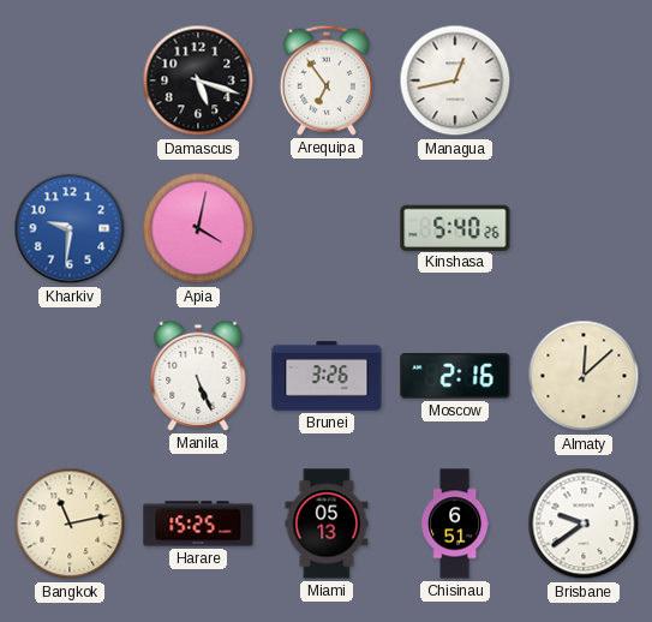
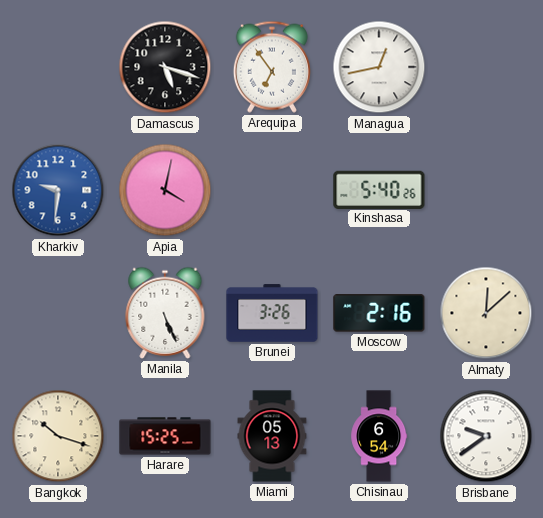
Bangkok: 11:13 -> 10:18 (58, 436)
Chisinau: 6:51 -> 6:54 (379, 436)
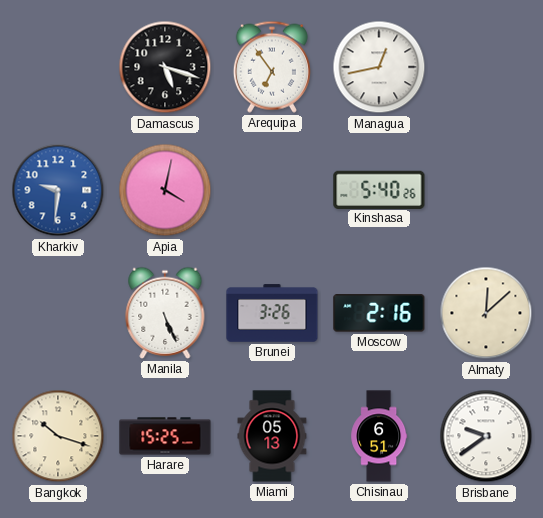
Chisinau: 6:54 -> 6:51 (379, 436)
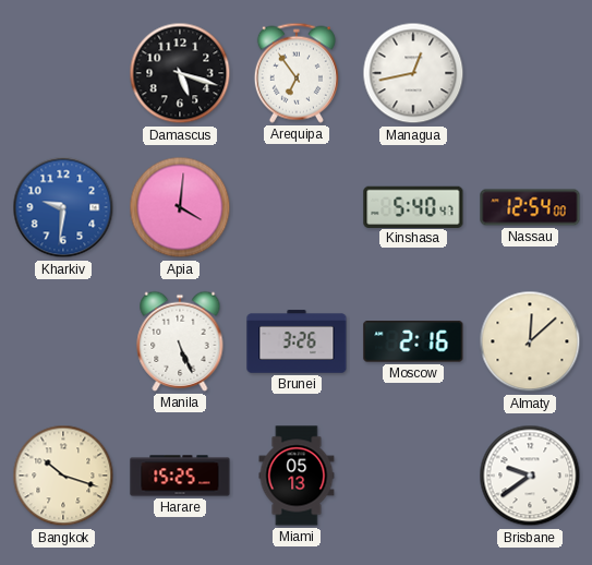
Apia: 4:02 -> 4:01 (180, 207)
Kinshasa: 5:40:26 -> 5:40:47 (413, 206)
Nassau: none -> 12:54 (530, 207)
Chisinau: 6:51 -> none (379, 436)
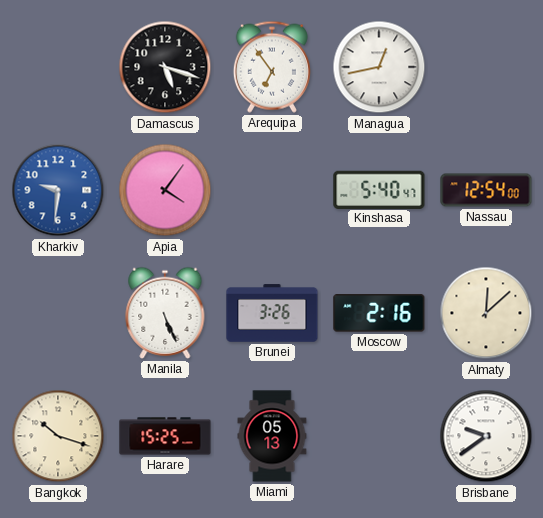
Apia: 4:01 -> 4:06 (165, 190)
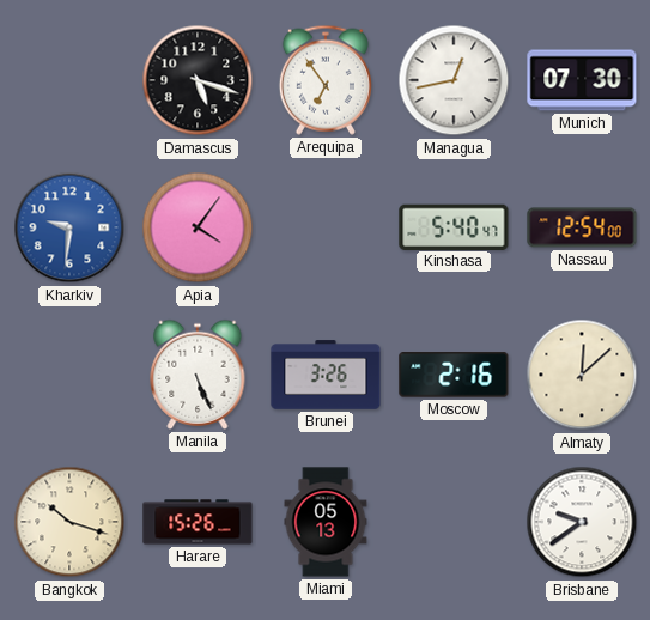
Munich: none -> 07:30 (582, 80)
Harare: 15:25 -> 15:26 (198, 522)
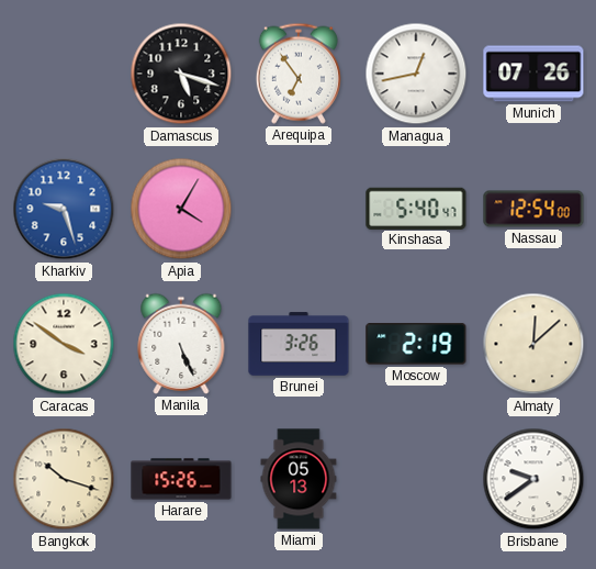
Munich: 07:30 -> 07:26 (533, 74)
Kharkiv: 9:31 -> 9:27 (64, 209)
Apia: 4:06 -> 4:05 (181, 209)
Caracas: none -> 3:51 (64, 344)
Moscow: 2:16 -> 2:19 (416, 344)
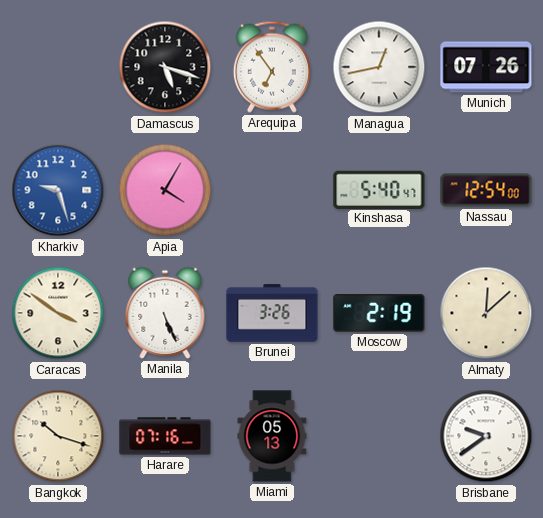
Harare: 15:26 -> 07:16 (165, 436)
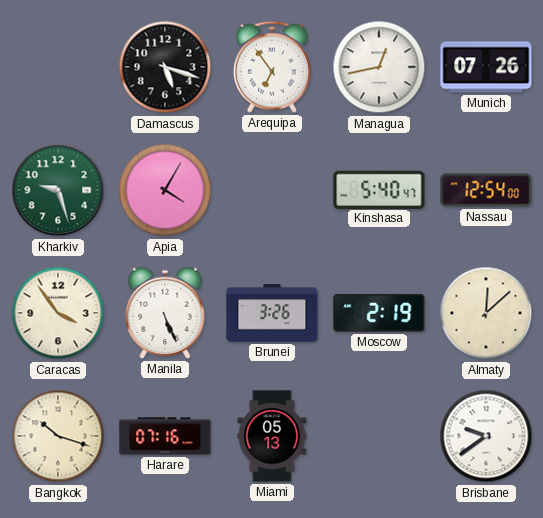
Kharkiv dial: blue -> green (58, 190)
Caracas: 3:51 -> 3:54 (58, 313)
